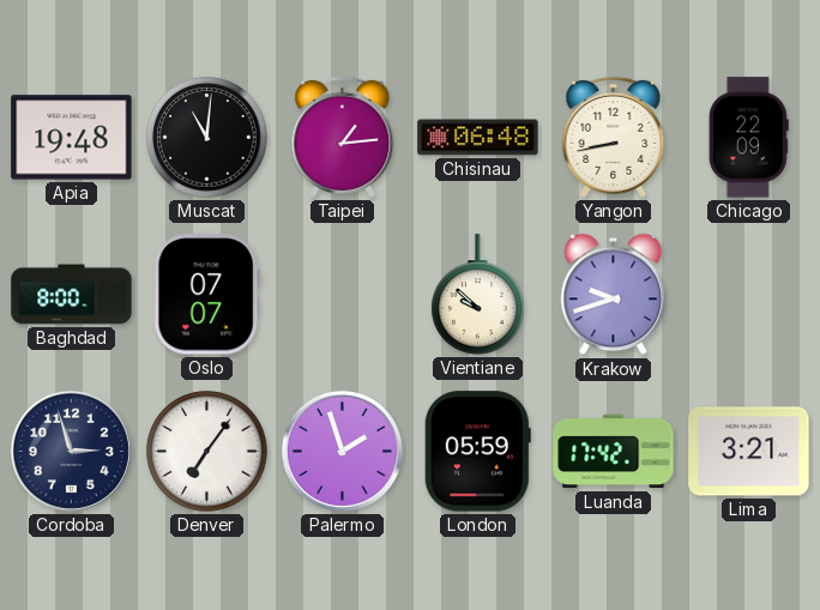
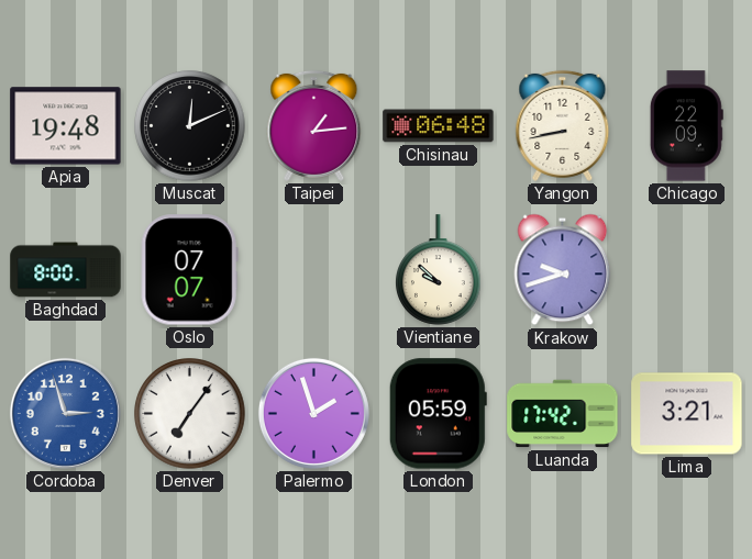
Muscat: 11:01 -> 12:11 (190, 126)
Cordoba dial: navy -> blue (65, 413)
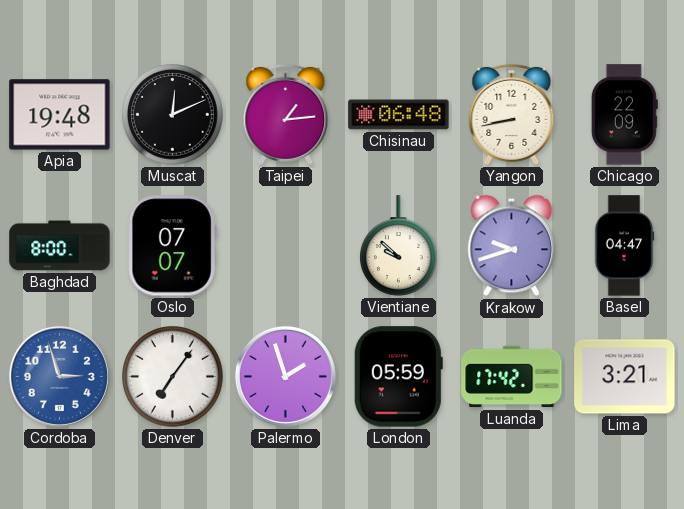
Basel: none -> 04:47 (624, 246)
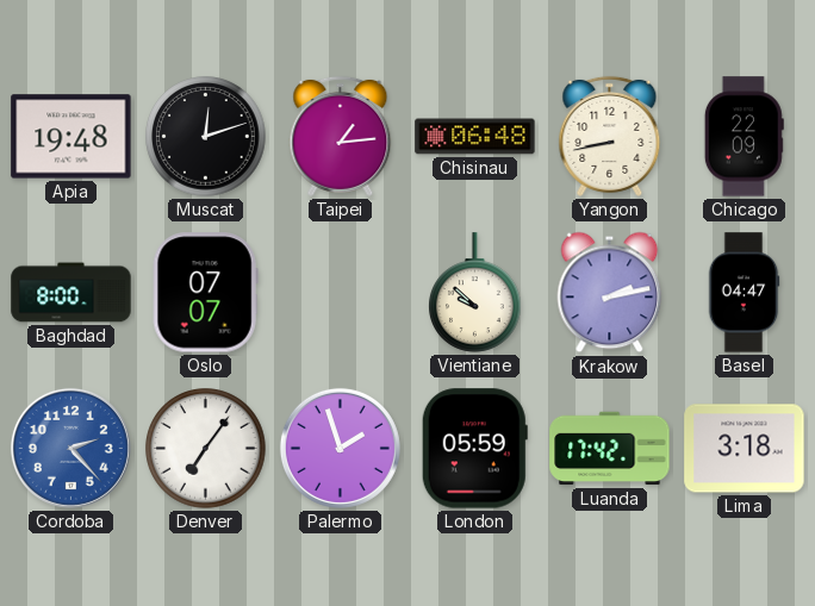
Muscat: 12:11 -> 12:12 (206, 137)
Krakow: 9:42 -> 2:13 (610, 293)
Cordoba: 2:57 -> 2:23 (70, 448)
Lima: 3:21 -> 3:18 (745, 449)
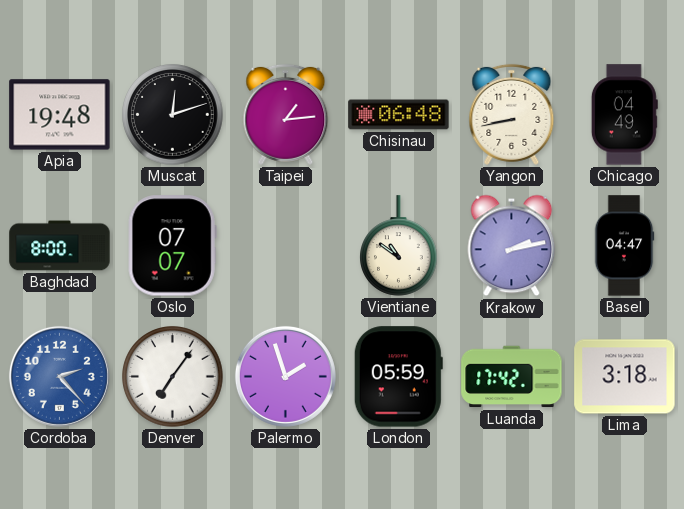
Chicago: 22:09 -> 04:49 (624, 115)
Vientiane: 9:52 -> 10:51 (399, 246)
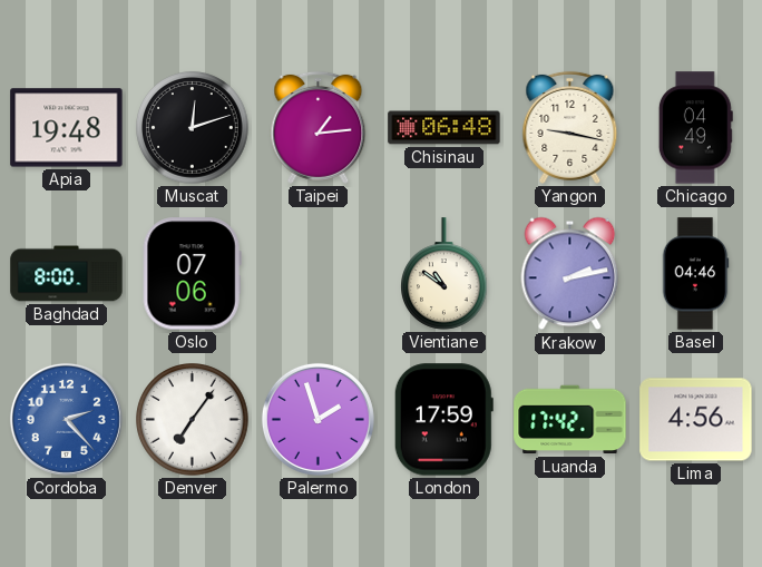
Yangon: 8:43 -> 9:17 (570, 127)
Oslo: 07:07 -> 07:06 (192, 274)
Basel: 04:47 -> 04:46 (695, 274)
London: 05:59 -> 17:59 (443, 420)
Lima: 3:18 -> 4:56 (696, 420)
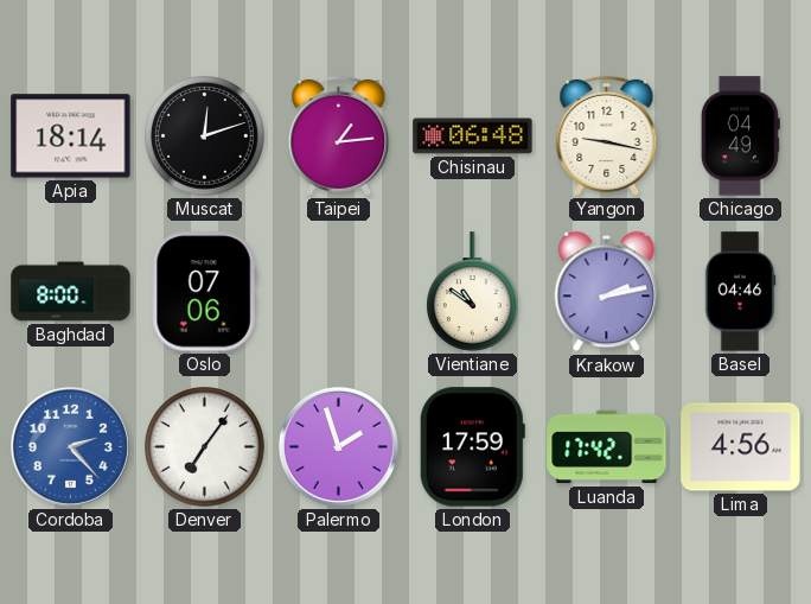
Apia: 19:48 -> 18:14 (71, 136)
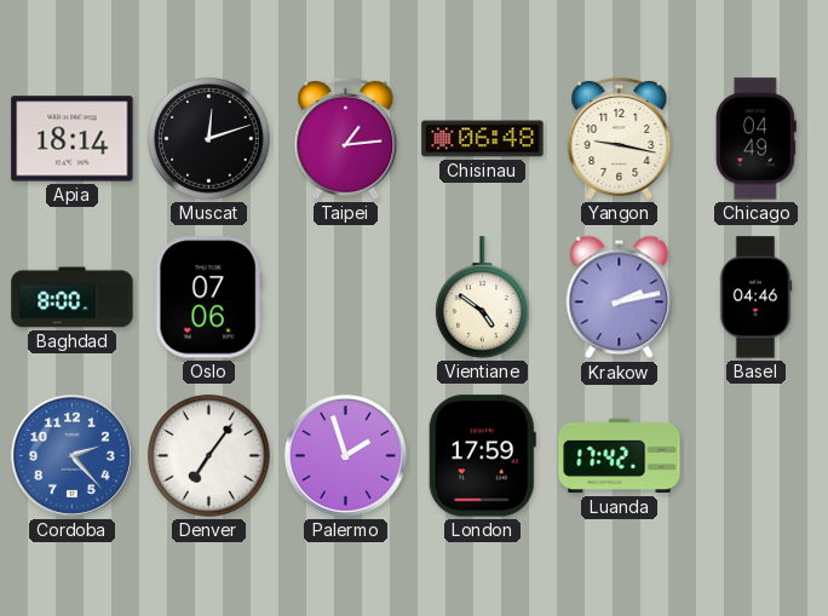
Vientiane: 10:51 -> 4:51 (483, 298)
Lima: 4:56 -> none (741, 447)
